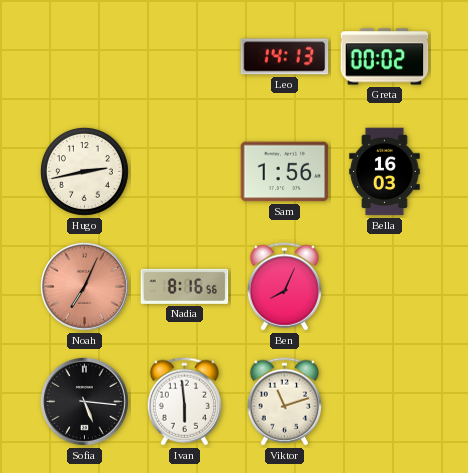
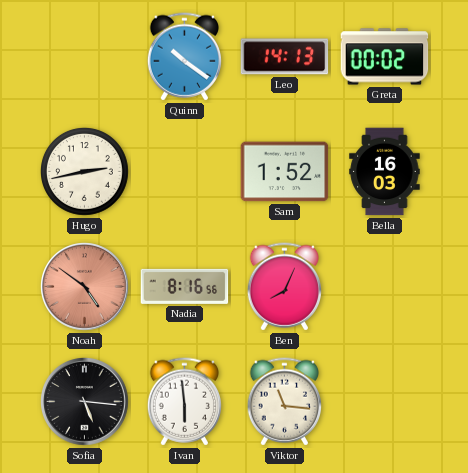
Quinn: none -> 10:21 (184, 57)
Sam: 1:56 -> 1:52 (285, 172)
Noah: 7:04 -> 4:51 (85, 287)
Viktor: 11:12 -> 11:16 (284, 402)
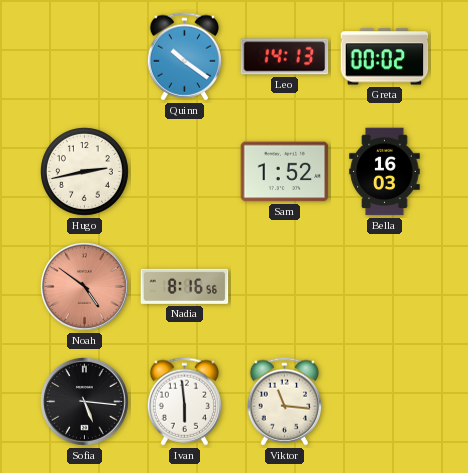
Ben: 8:04 -> none (284, 287)
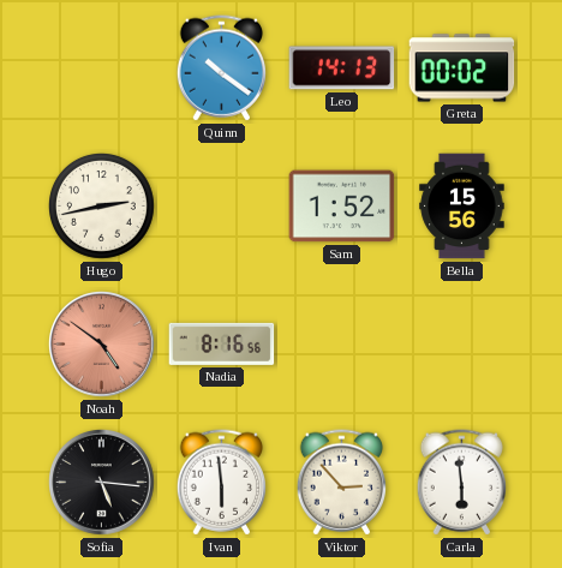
Bella: 16:03 -> 15:56 (462, 207)
Viktor: 11:16 -> 2:53 (341, 483)
Carla: none -> 5:59 (461, 483)
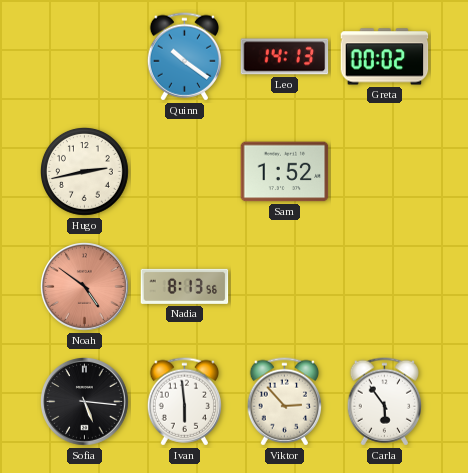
Bella: 15:56 -> none (462, 207)
Nadia: 8:16 -> 8:13 (185, 286)
Carla: 5:59 -> 5:54 (384, 402)
